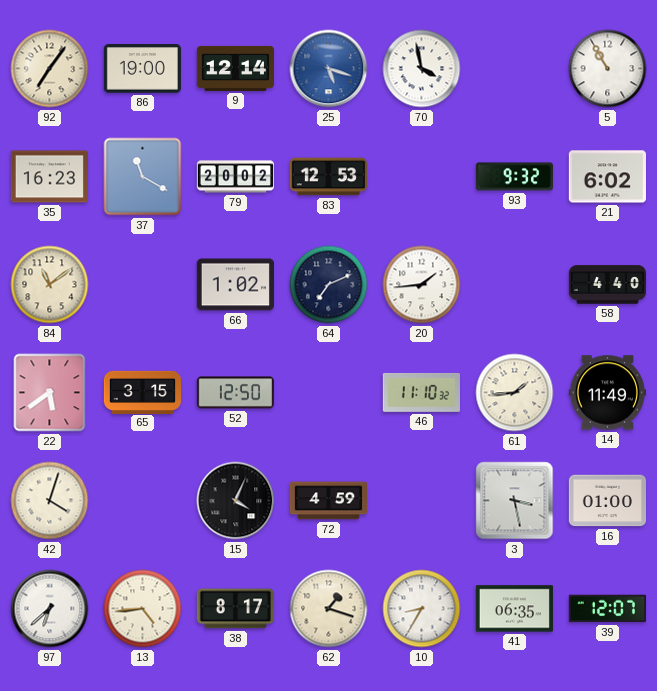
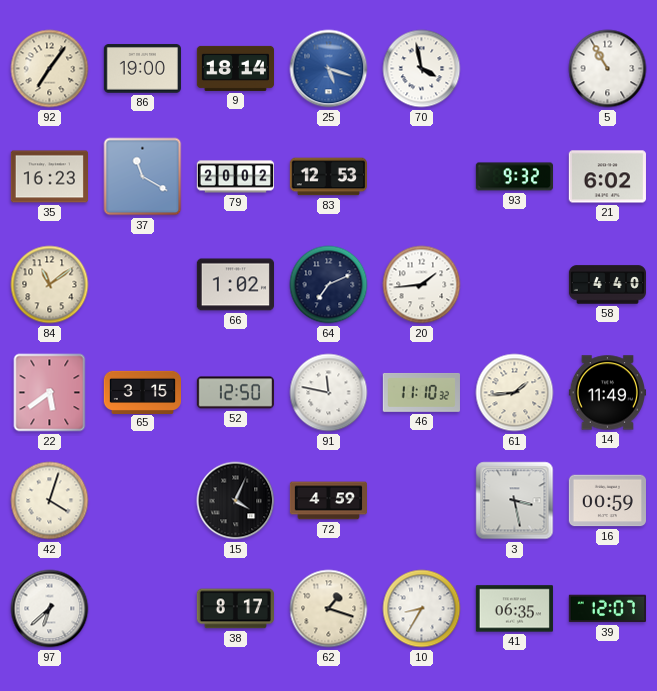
9: 12:14 -> 18:14 (235, 68)
91: none -> 11:47 (329, 393)
16: 01:00 -> 00:59 (607, 501)
13: 4:44 -> none (143, 609)
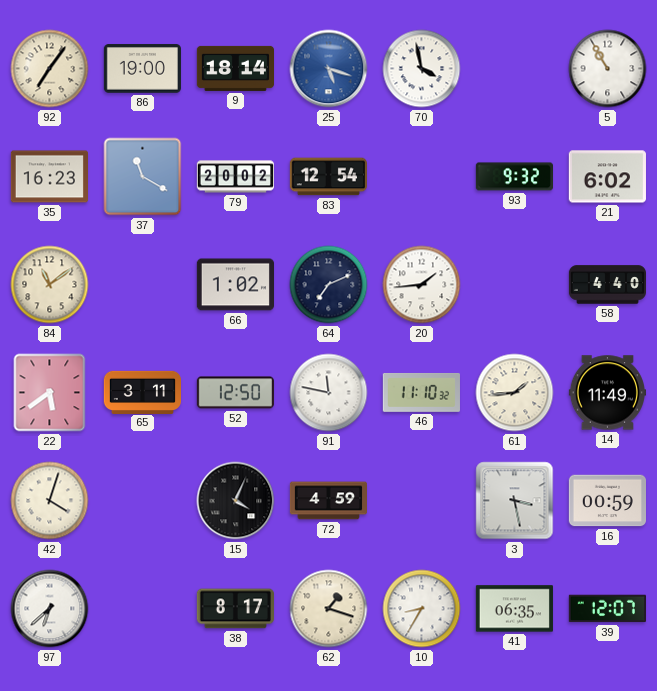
83: 12:53 -> 12:54 (328, 177)
65: 3:15 -> 3:11 (142, 392)
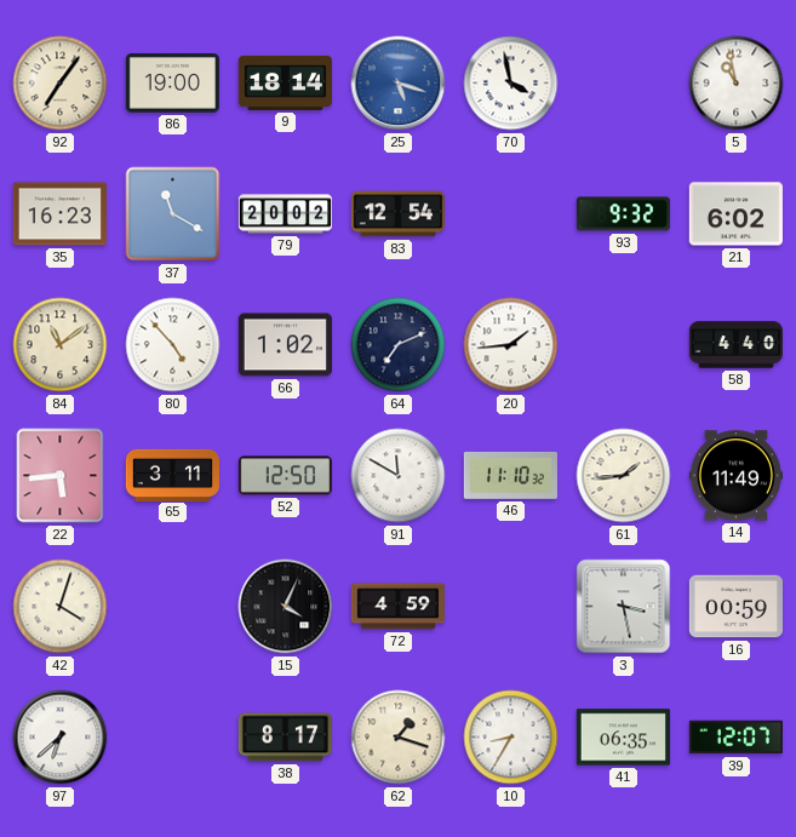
5: 10:55 -> 10:58 (737, 84)
80: none -> 4:53 (173, 345)
22: 5:39 -> 5:44 (61, 476)
91: 11:47 -> 11:50 (399, 476)
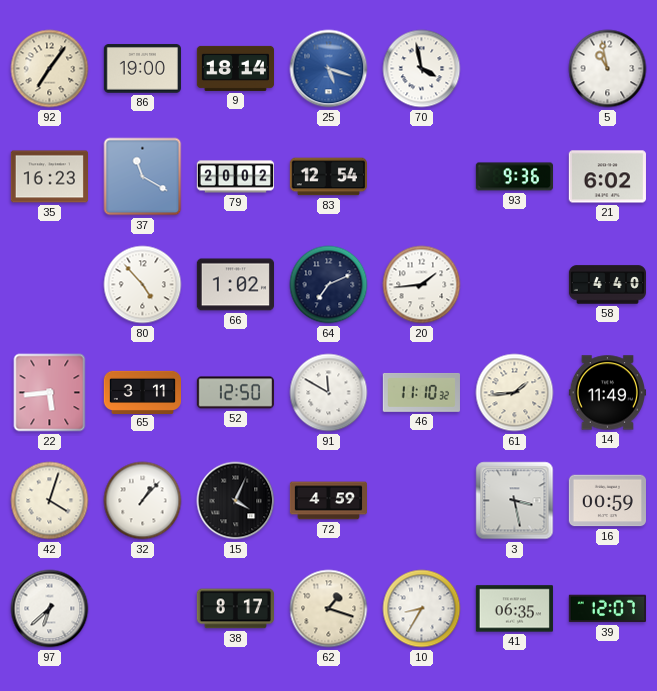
93: 9:32 -> 9:36 (514, 177)
84: 11:09 -> none (61, 345)
32: none -> 1:07 (143, 501)
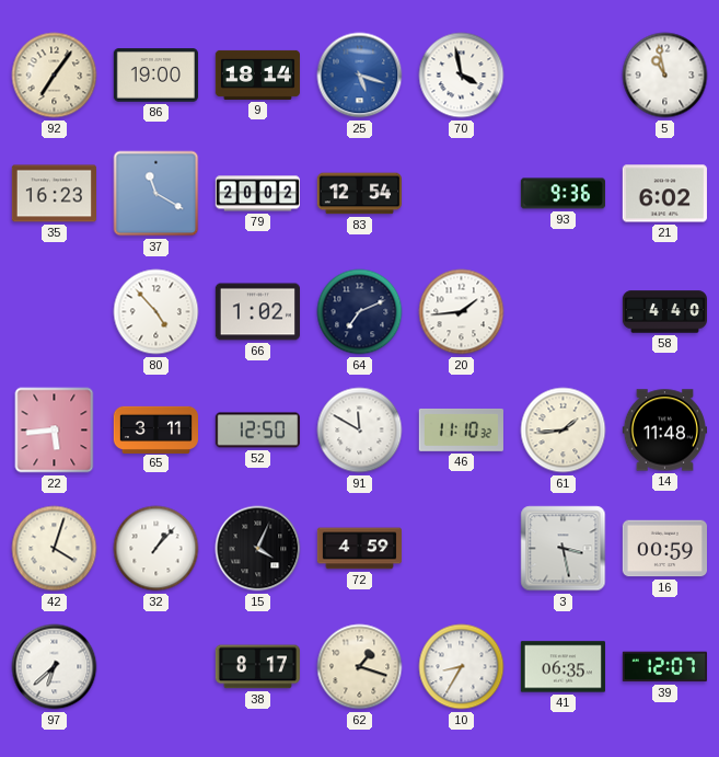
14: 11:49 -> 11:48 (664, 431)
